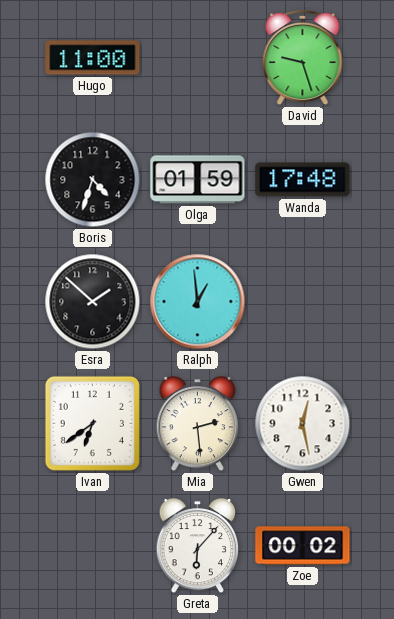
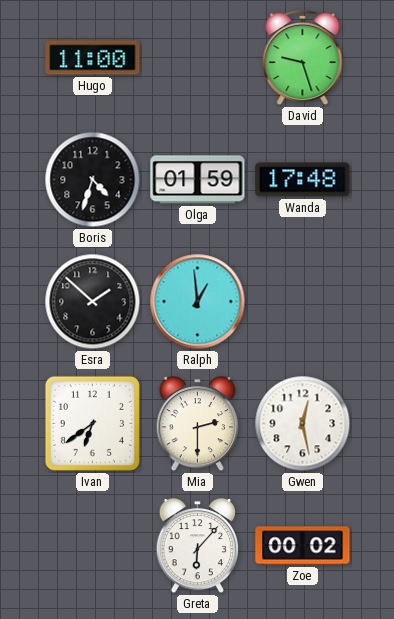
Mia: 2:29 -> 2:30 (198, 424)
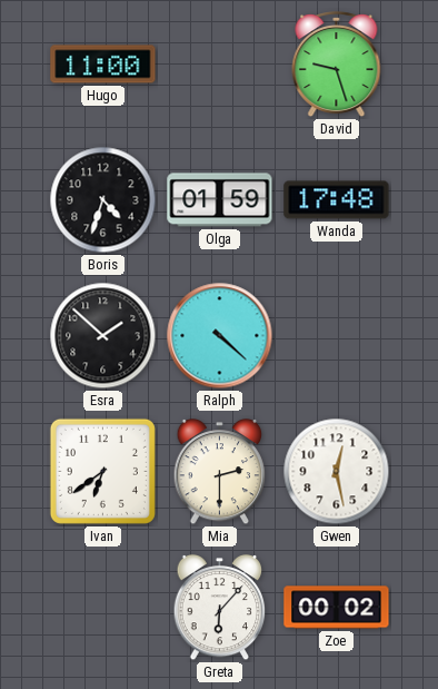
Ralph: 12:59 -> 4:22 (220, 336)
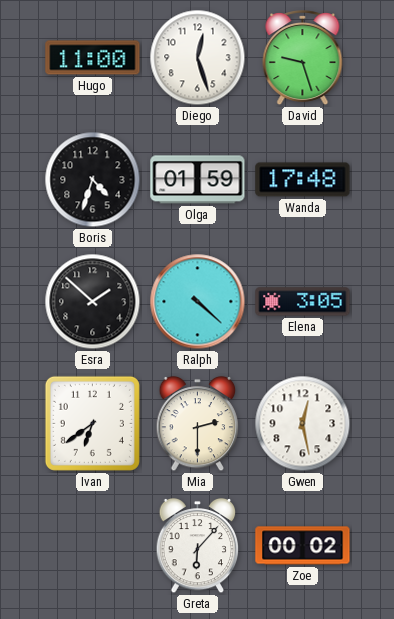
Diego: none -> 12:27 (198, 58)
Elena: none -> 3:05 (303, 302)
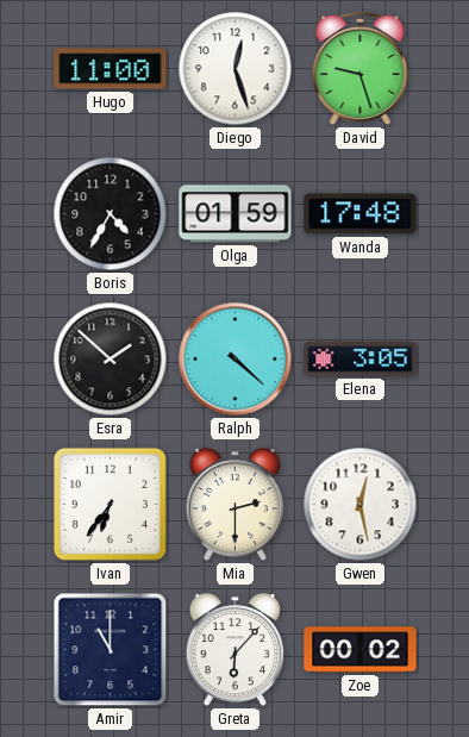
Boris: 4:33 -> 4:35 (111, 214)
Ivan: 6:39 -> 6:36 (110, 504)
Amir: none -> 11:00 (111, 650)
